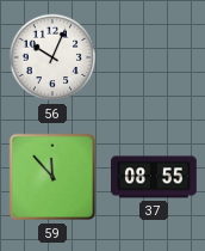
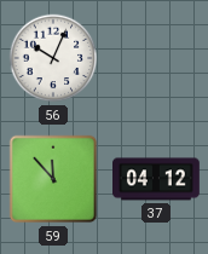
37: 08:55 -> 04:12 (157, 179)
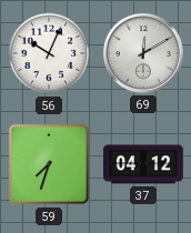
69: none -> 12:10 (143, 53)
59: 11:53 -> 7:33 (49, 164)
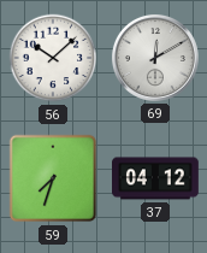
56: 10:04 -> 10:08 (53, 58)
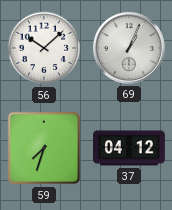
69: 12:10 -> 1:04 (129, 48)
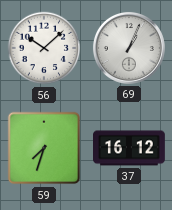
37: 04:12 -> 16:12 (130, 148)
